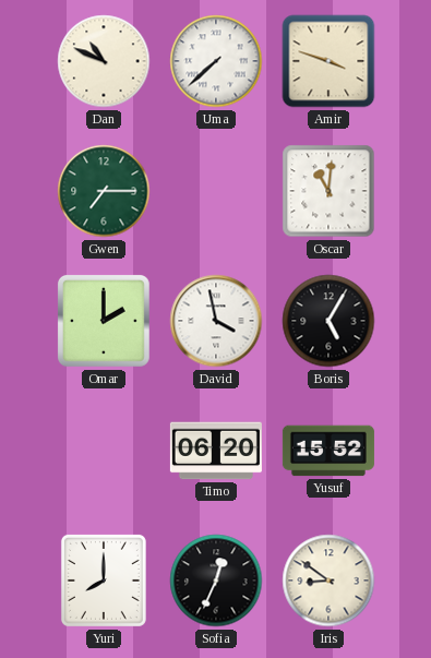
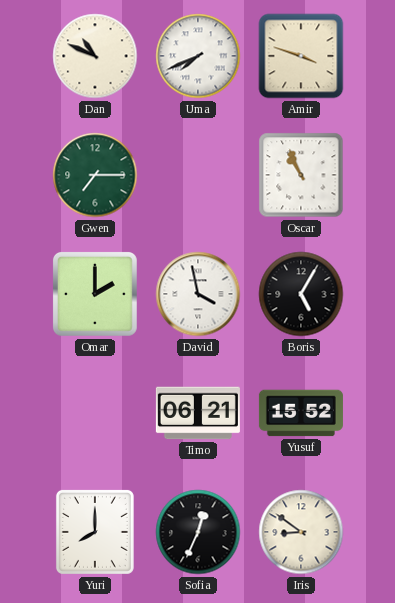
Uma: 7:38 -> 7:41 (198, 56)
Oscar: 11:01 -> 10:56 (301, 175)
Timo: 06:20 -> 06:21 (198, 413)
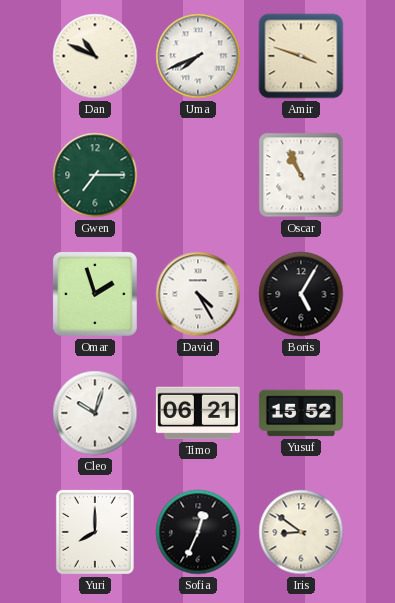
Omar: 2:00 -> 1:57 (95, 294)
David: 3:58 -> 4:25 (198, 294)
Cleo: none -> 10:03 (95, 413)
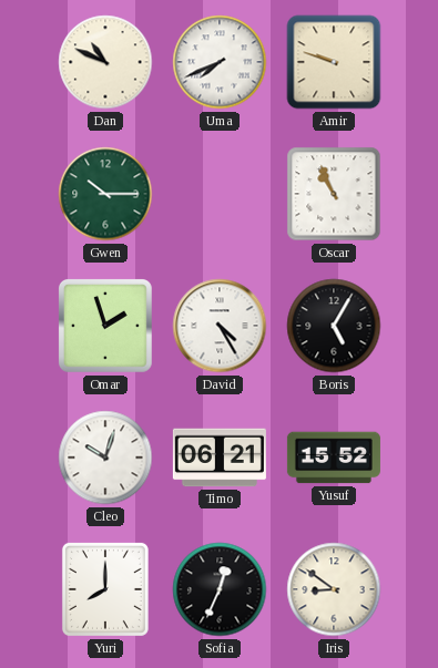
Amir: 3:48 -> 9:48 (334, 62)
Gwen: 7:15 -> 10:15 (105, 194)
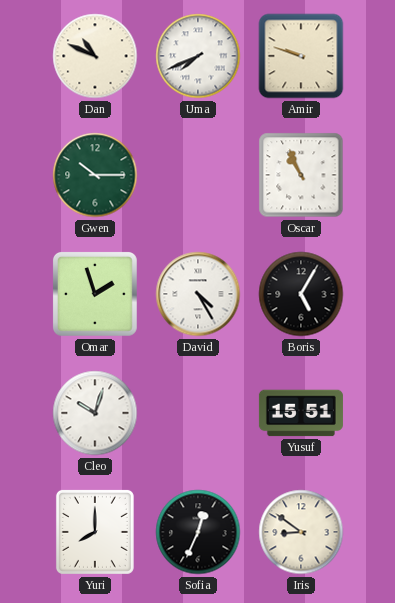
Timo: 06:21 -> none (220, 458)
Yusuf: 15:52 -> 15:51 (301, 413)
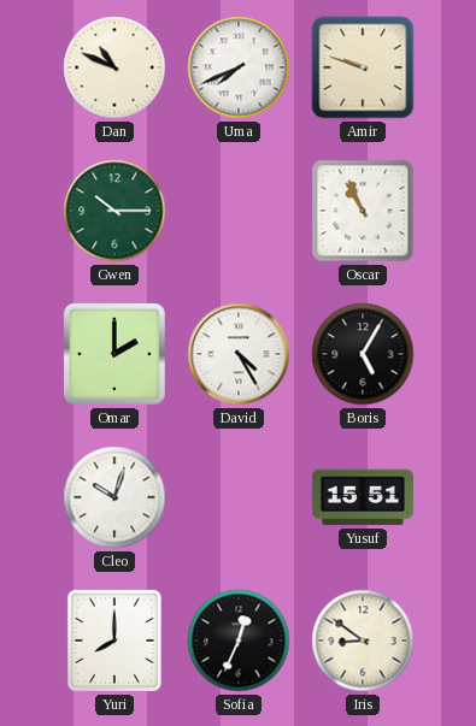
Omar: 1:57 -> 2:00 (114, 354)
